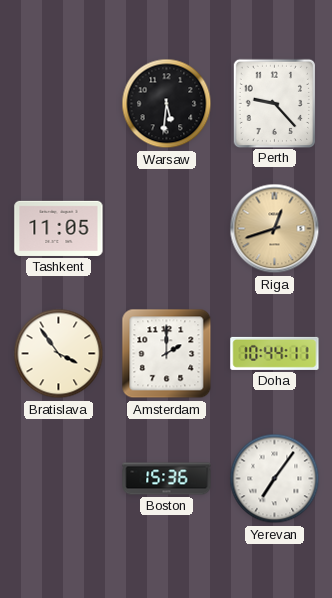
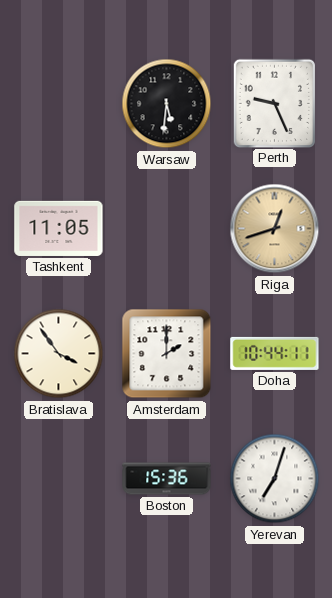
Perth: 9:23 -> 9:26 (274, 103)
Yerevan: 7:06 -> 7:03 (275, 479)
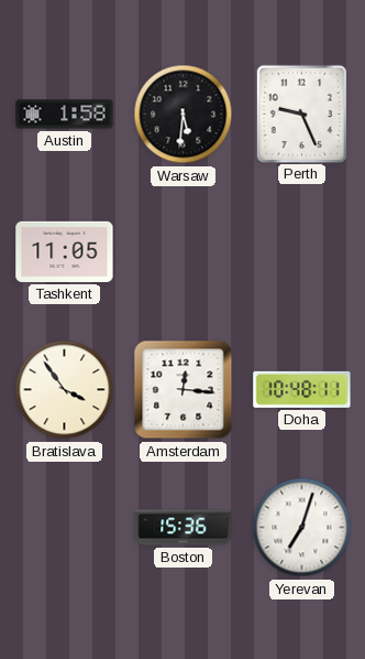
Austin: none -> 1:58 (65, 115)
Riga: 12:42 -> none (275, 229)
Amsterdam: 2:00 -> 12:16 (184, 390)
Doha: 10:44 -> 10:48 (302, 389)
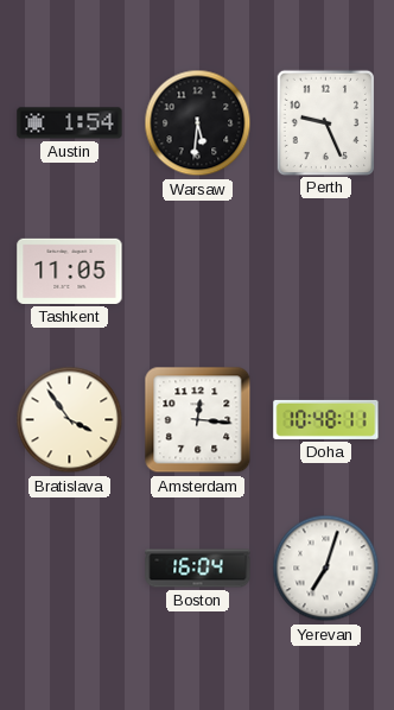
Austin: 1:58 -> 1:54 (70, 123)
Boston: 15:36 -> 16:04 (198, 569)
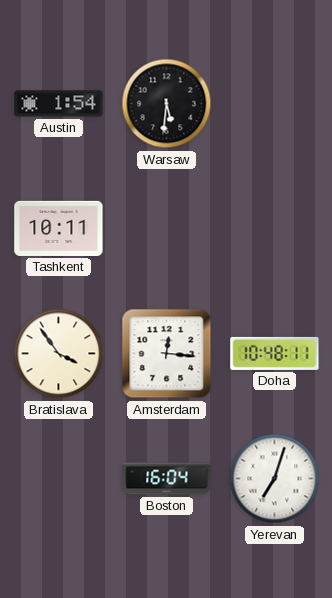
Perth: 9:26 -> none (325, 122)
Tashkent: 11:05 -> 10:11 (59, 228)
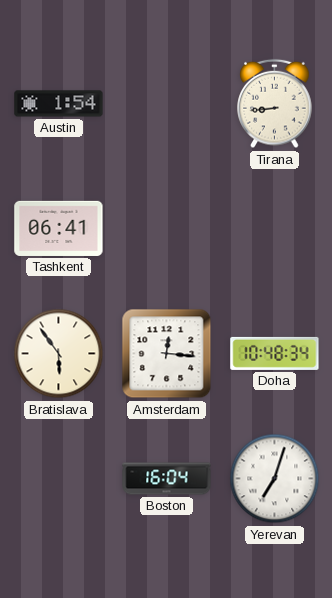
Warsaw: 5:31 -> none (167, 104)
Tirana: none -> 8:44 (275, 104)
Tashkent: 10:11 -> 06:41 (59, 228)
Bratislava: 3:54 -> 5:54 (59, 354)
Doha: 10:48:11 -> 10:48:34 (275, 353)
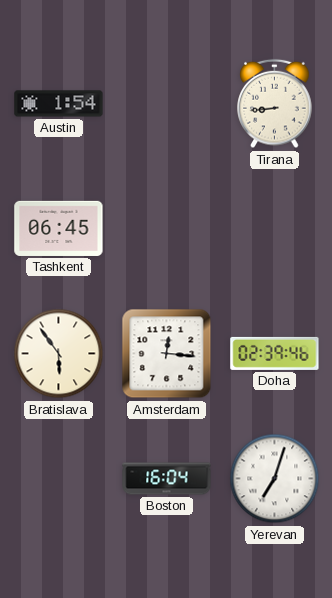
Tashkent: 06:41 -> 06:45 (59, 228)
Doha: 10:48 -> 02:39 (275, 353)
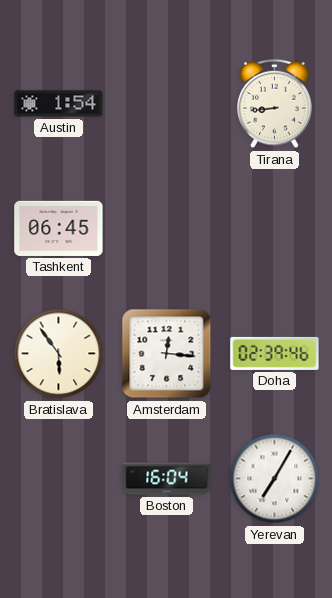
Yerevan: 7:03 -> 7:05 (275, 479)
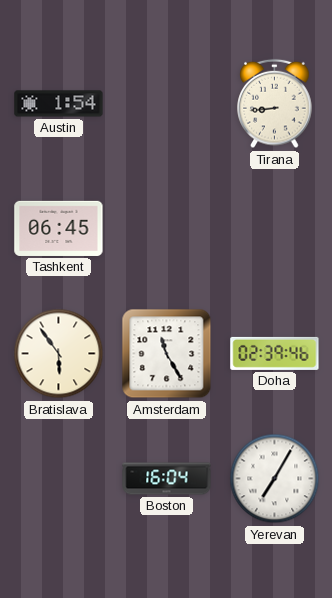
Amsterdam: 12:16 -> 11:25 (167, 354)
